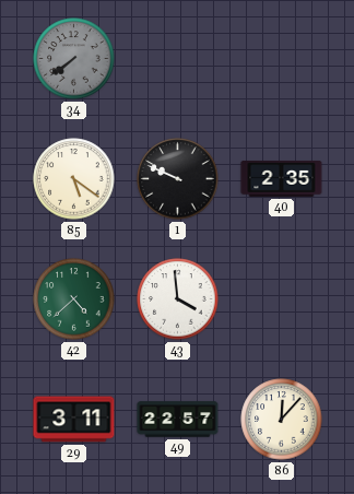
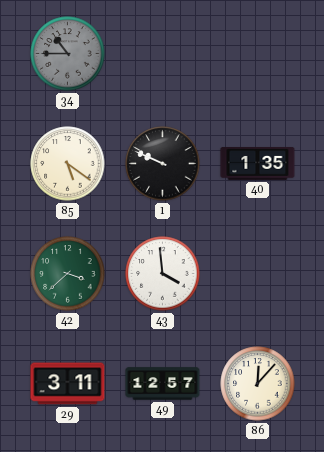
34: 7:39 -> 10:45 (68, 54)
40: 2:35 -> 1:35 (258, 164)
42: 4:38 -> 3:38 (68, 274)
49: 22:57 -> 12:57 (163, 384)
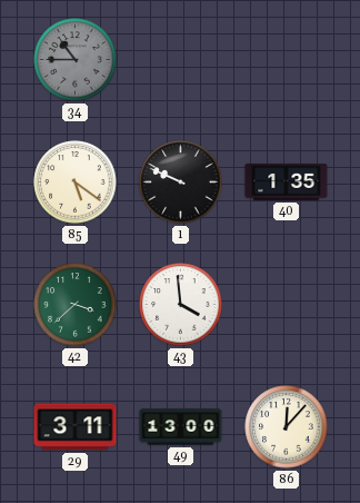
49: 12:57 -> 13:00 (181, 427)
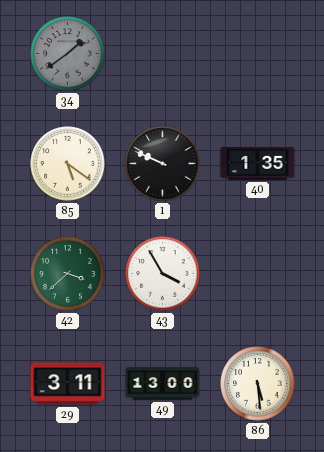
34: 10:45 -> 1:39 (68, 54)
43: 3:59 -> 3:55 (163, 274)
86: 12:07 -> 5:29 (258, 384)
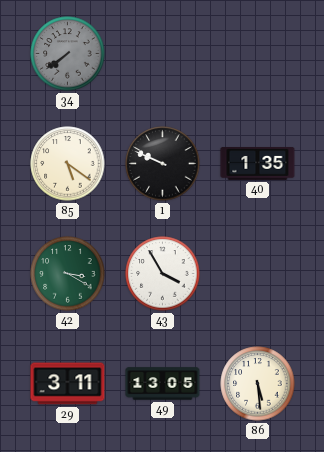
34: 1:39 -> 7:39 (68, 54)
42: 3:38 -> 3:20 (68, 274)
49: 13:00 -> 13:05 (163, 384)
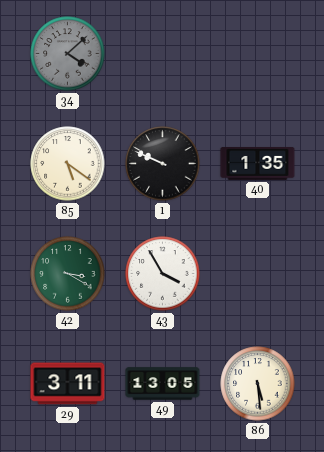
34: 7:39 -> 4:08 (68, 54)
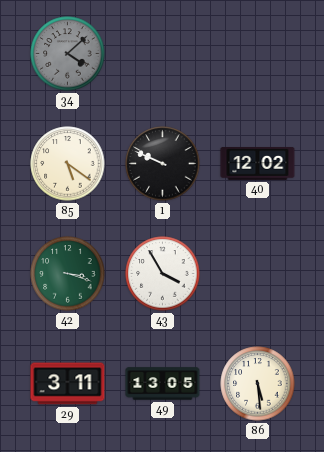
40: 1:35 -> 12:02 (258, 164)
42: 3:20 -> 3:18 (68, 274)
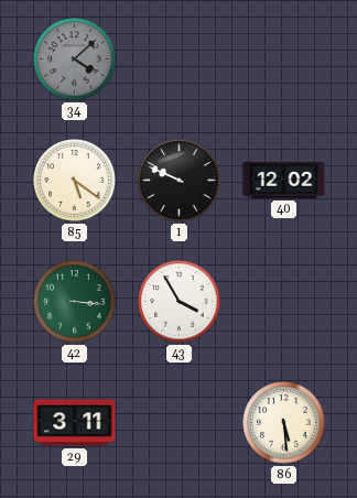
42: 3:18 -> 3:16 (75, 302)
49: 13:05 -> none (163, 384)
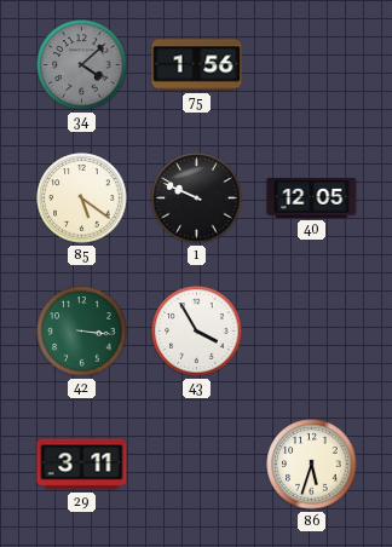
75: none -> 1:56 (197, 65)
40: 12:02 -> 12:05 (312, 198)
86: 5:29 -> 5:33 (312, 465)
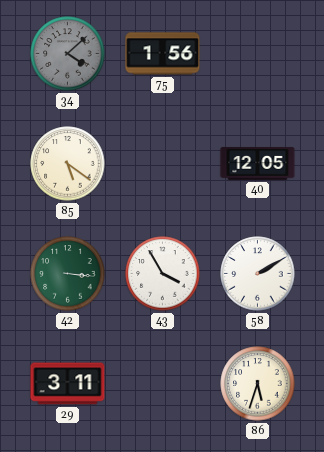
1: 9:49 -> none (197, 198)
58: none -> 2:10 (258, 274)
